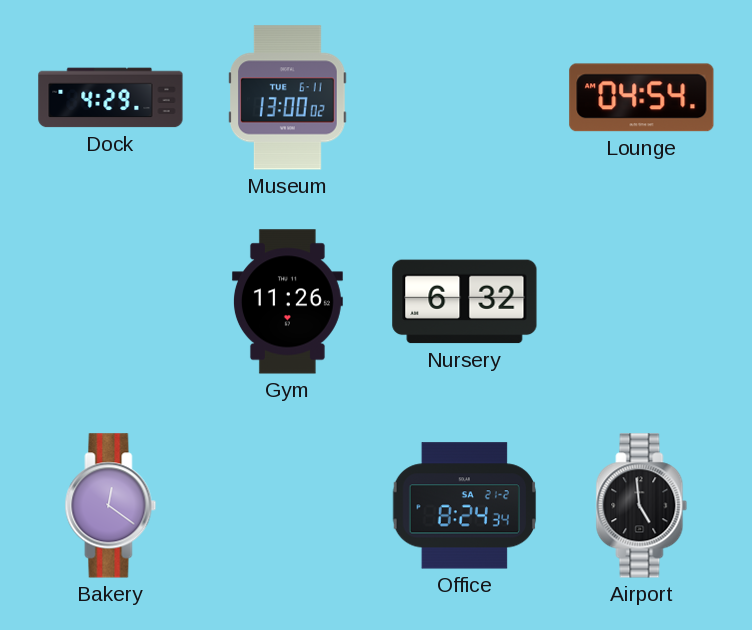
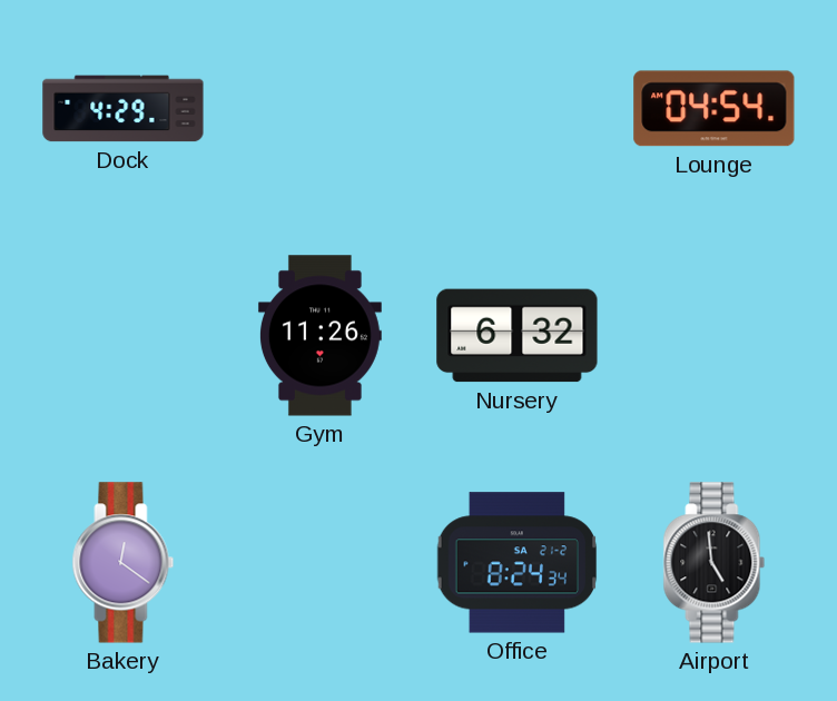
Museum: 13:00 -> none (288, 98)
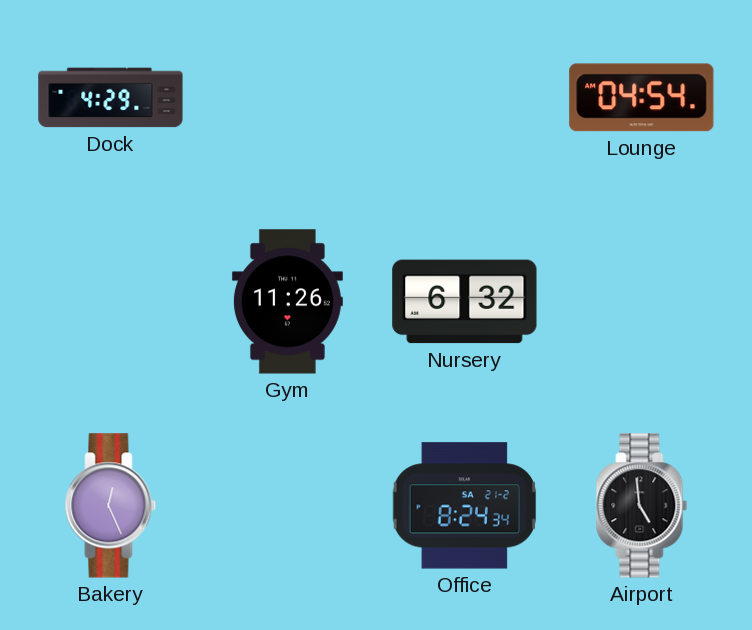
Bakery: 12:21 -> 12:26 (111, 506)
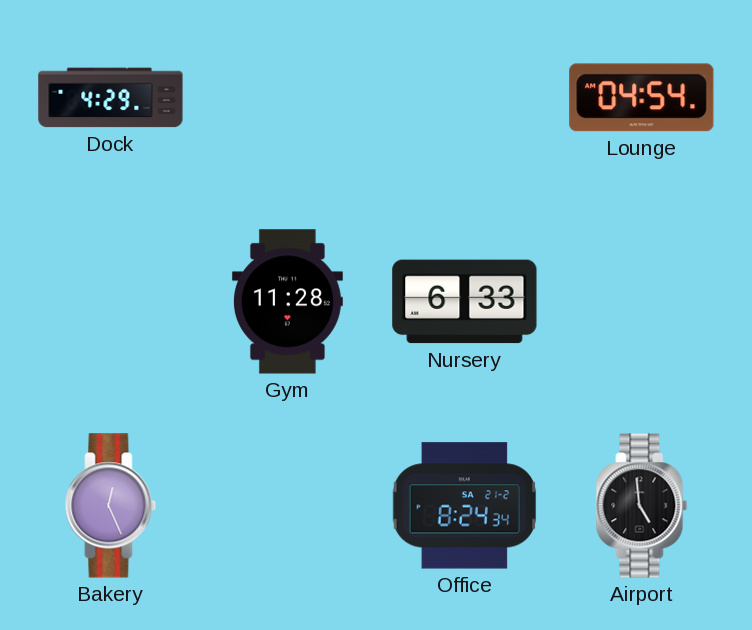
Gym: 11:26 -> 11:28 (287, 302)
Nursery: 6:32 -> 6:33 (465, 302)
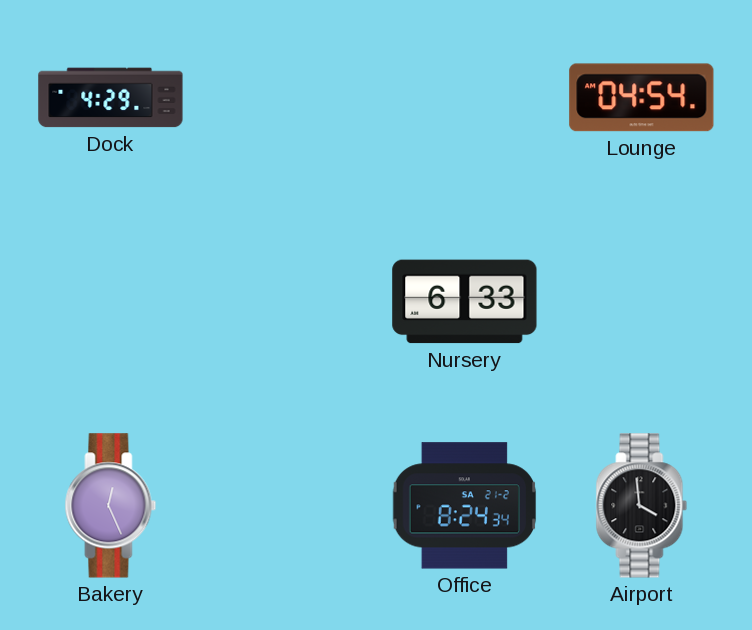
Gym: 11:28 -> none (287, 302)
Airport: 4:59 -> 3:59 (642, 506)
